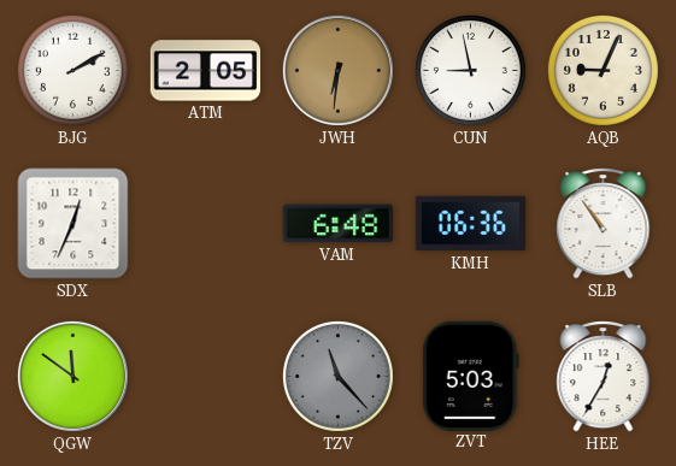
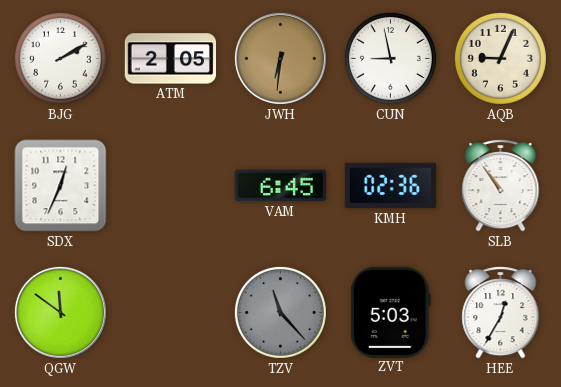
VAM: 6:48 -> 6:45 (281, 186)
KMH: 06:36 -> 02:36 (391, 186)
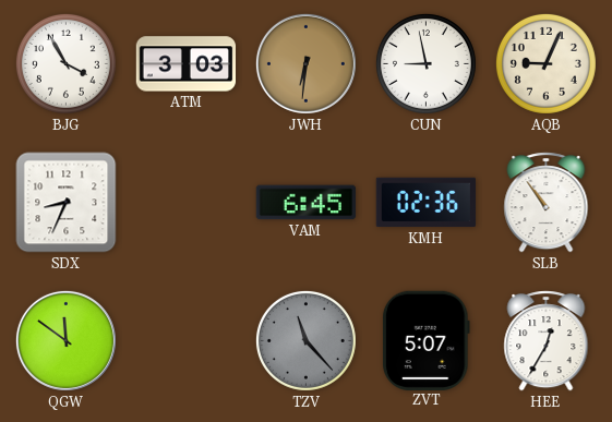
BJG: 2:10 -> 3:55 (65, 63)
ATM: 2:05 -> 3:03 (187, 64)
SDX: 12:34 -> 8:34 (67, 203)
ZVT: 5:03 -> 5:07 (425, 340)
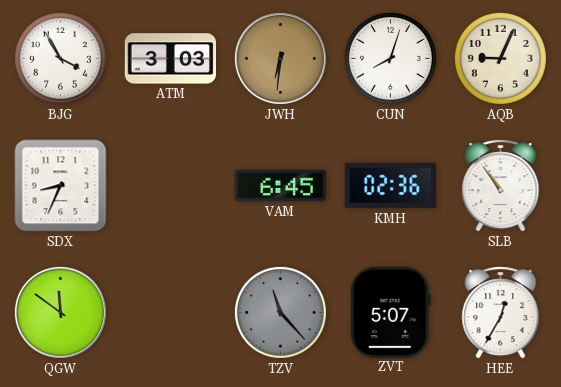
CUN: 8:58 -> 8:03 (390, 58)
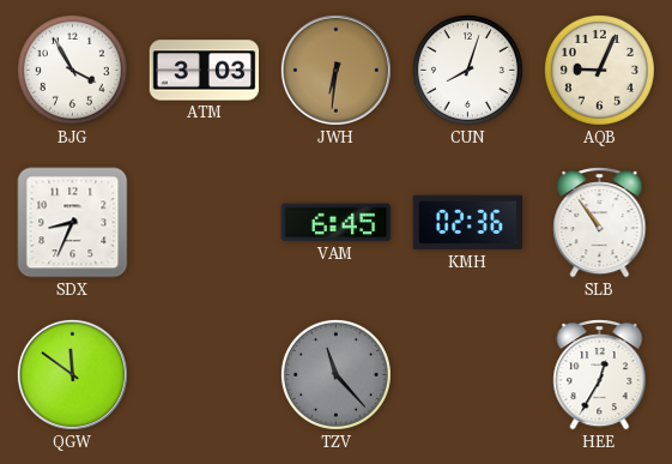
ZVT: 5:07 -> none (390, 312)
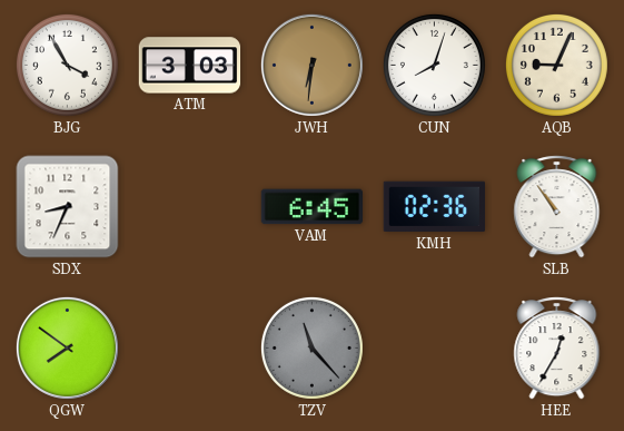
QGW: 11:51 -> 7:51 (67, 347)
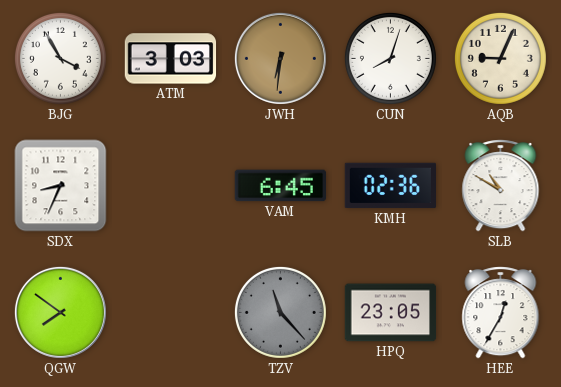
SLB: 10:54 -> 10:50 (501, 186)
HPQ: none -> 23:05 (391, 313)
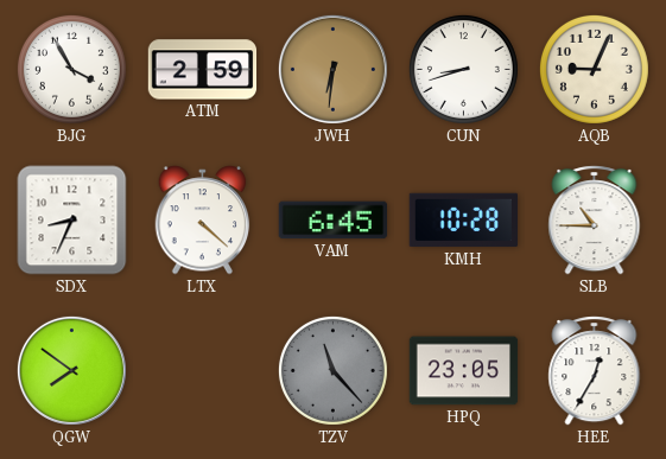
ATM: 3:03 -> 2:59 (203, 70)
CUN: 8:03 -> 8:42 (463, 69)
LTX: none -> 4:22 (203, 221)
KMH: 02:36 -> 10:28 (464, 221)
SLB: 10:50 -> 10:45 (595, 221)
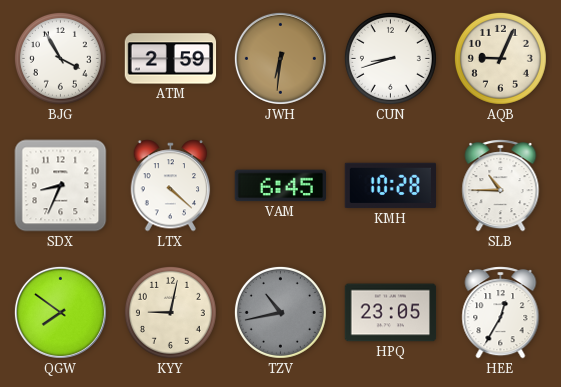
KYY: none -> 9:02 (170, 312)
TZV: 11:23 -> 10:43 (280, 312)
